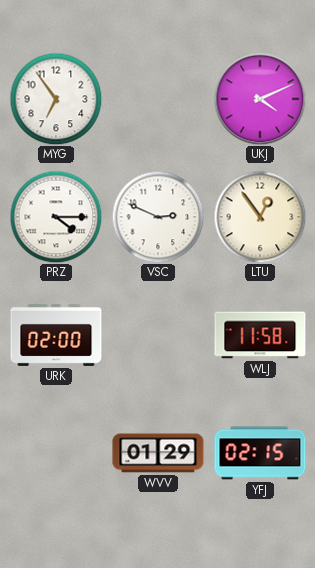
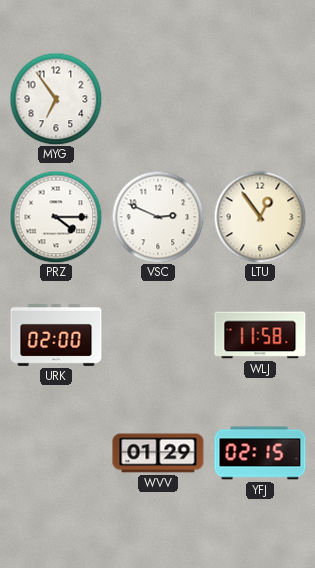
UKJ: 4:11 -> none (260, 99)
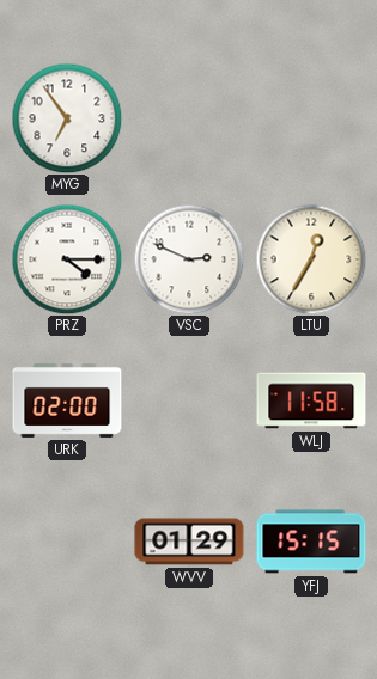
LTU: 12:54 -> 12:35 (311, 259)
YFJ: 02:15 -> 15:15 (311, 542)
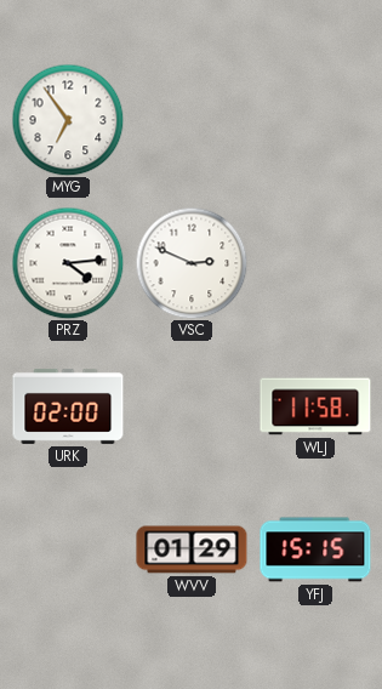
PRZ: 4:15 -> 4:14 (68, 263)
LTU: 12:35 -> none (311, 259)
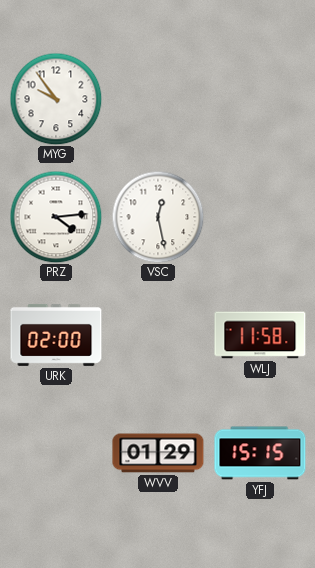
MYG: 6:54 -> 9:54 (56, 99)
VSC: 2:49 -> 12:28 (158, 217)
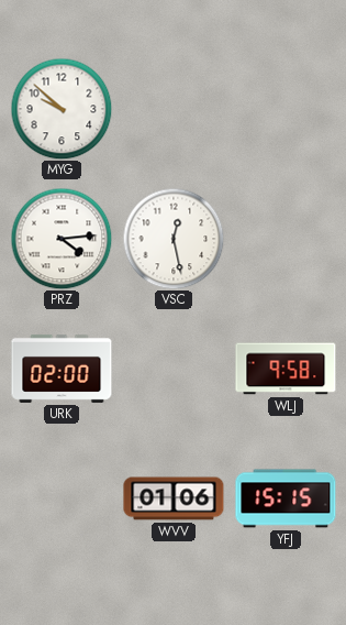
MYG: 9:54 -> 9:52 (62, 109)
WLJ: 11:58 -> 9:58 (286, 369)
WVV: 01:29 -> 01:06 (174, 498)
